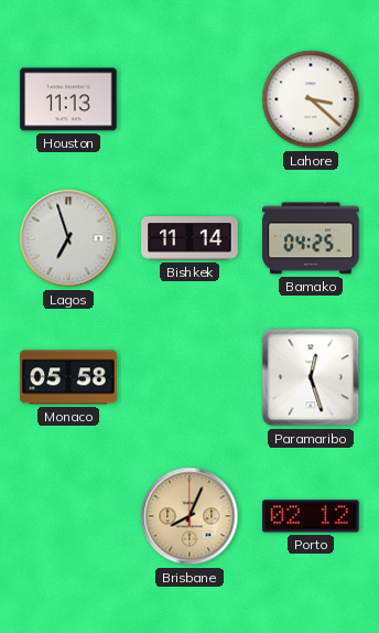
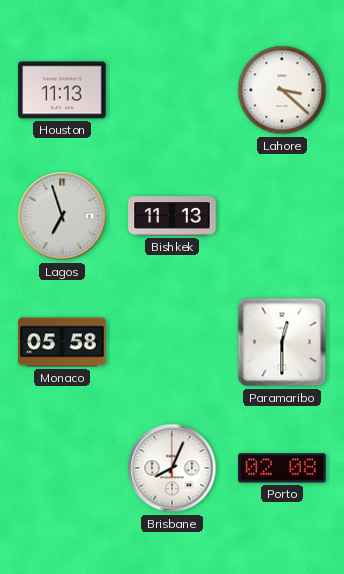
Bishkek: 11:14 -> 11:13 (172, 216)
Bamako: 04:25 -> none (311, 238)
Paramaribo: 12:27 -> 12:30 (282, 342)
Brisbane dial: champagne -> white (172, 468)
Porto: 02:12 -> 02:08 (282, 468)
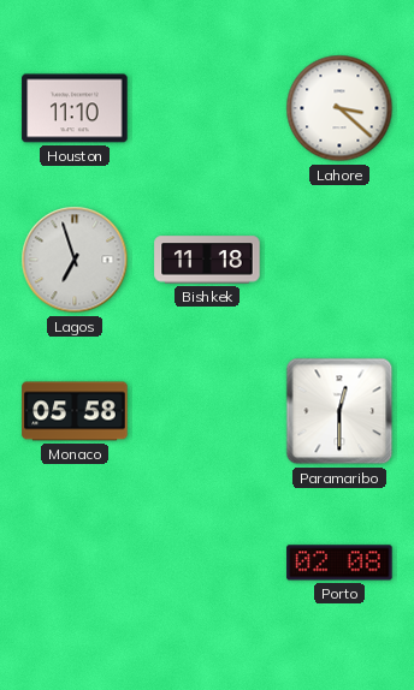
Houston: 11:13 -> 11:10 (75, 108)
Bishkek: 11:13 -> 11:18 (207, 260)
Brisbane: 8:04 -> none (172, 468)
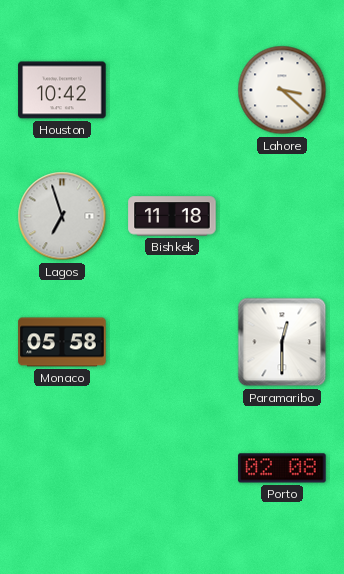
Houston: 11:10 -> 10:42 (62, 90)
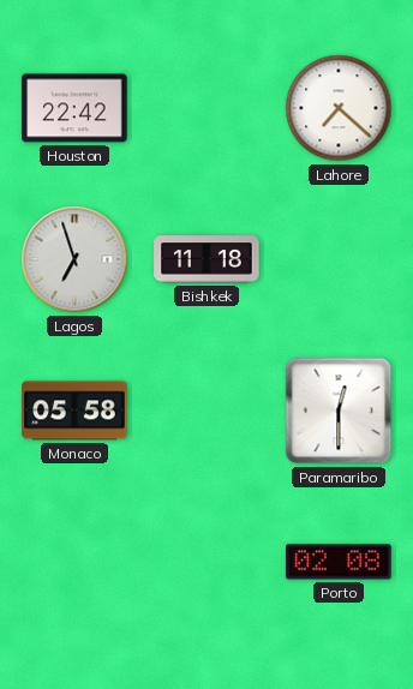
Houston: 10:42 -> 22:42 (74, 108)
Lahore: 3:22 -> 7:22 (339, 108)
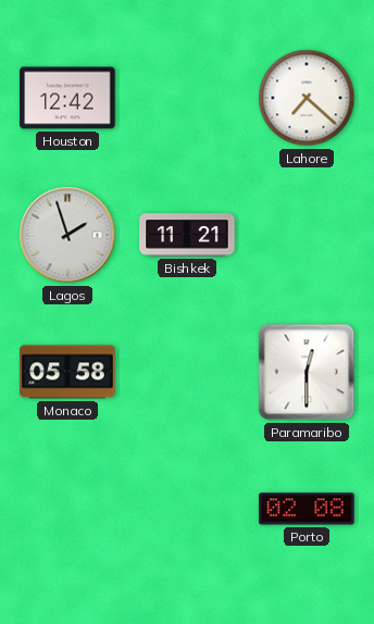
Houston: 22:42 -> 12:42 (67, 98)
Lagos: 6:57 -> 1:57 (67, 235)
Bishkek: 11:18 -> 11:21 (187, 235)
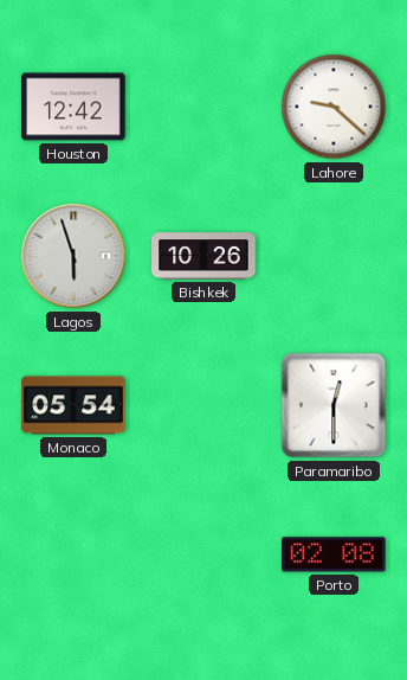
Lahore: 7:22 -> 9:22 (334, 107)
Lagos: 1:57 -> 5:57 (73, 256)
Bishkek: 11:21 -> 10:26 (204, 256)
Monaco: 05:58 -> 05:54 (73, 405)
